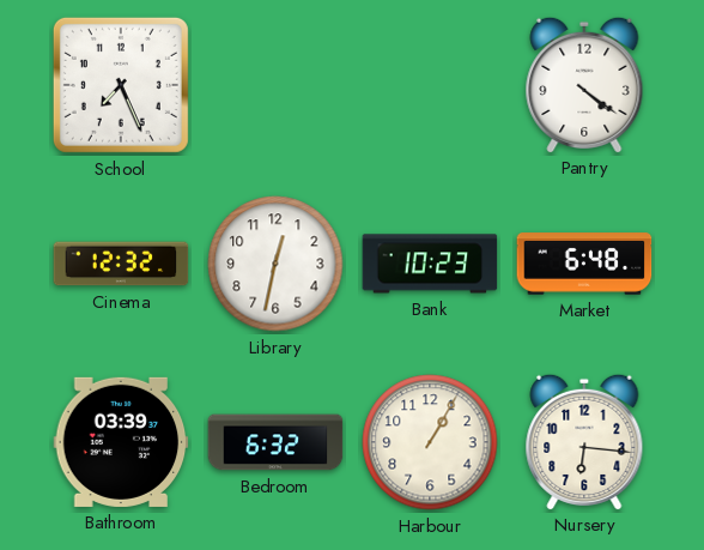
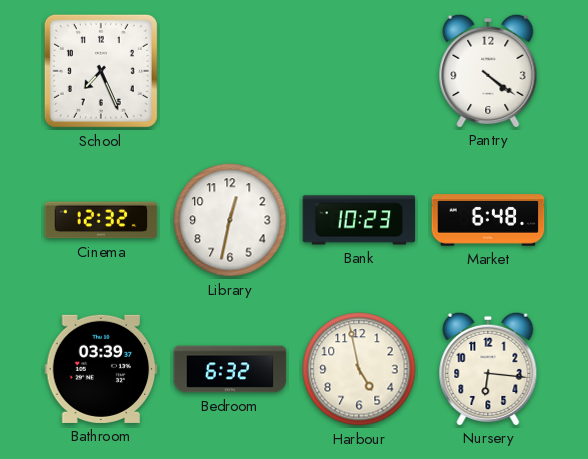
Harbour: 1:05 -> 4:58 (359, 369)
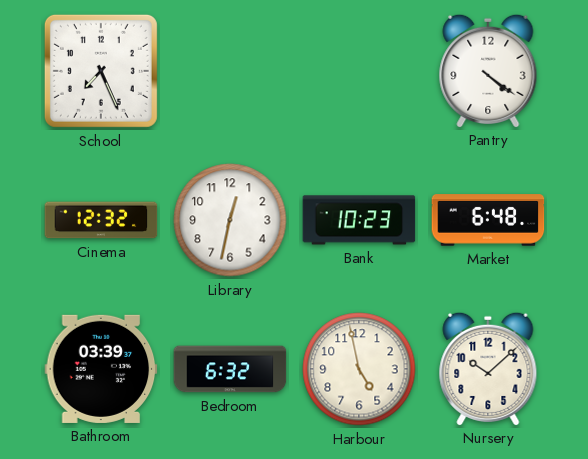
Nursery: 6:16 -> 10:08 (488, 368)
